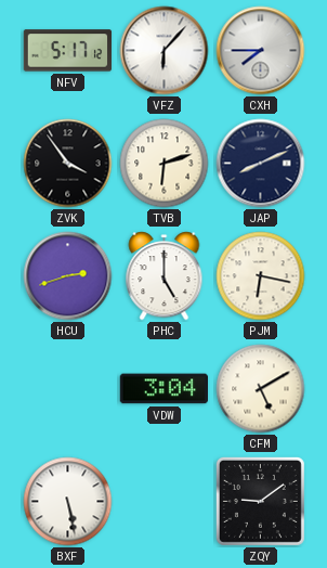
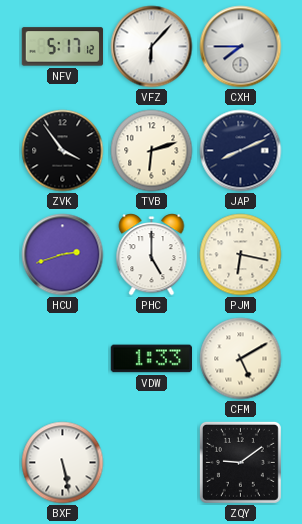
VDW: 3:04 -> 1:33 (151, 359)
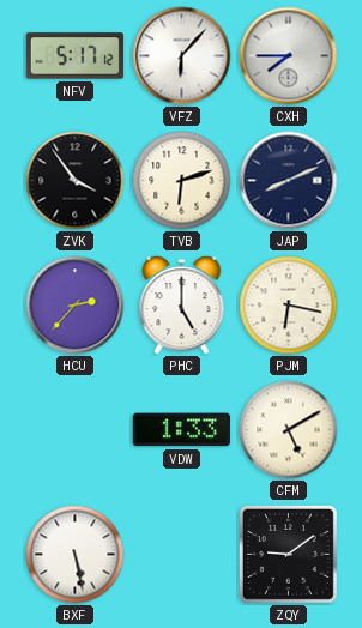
HCU: 2:42 -> 2:37 (76, 306)
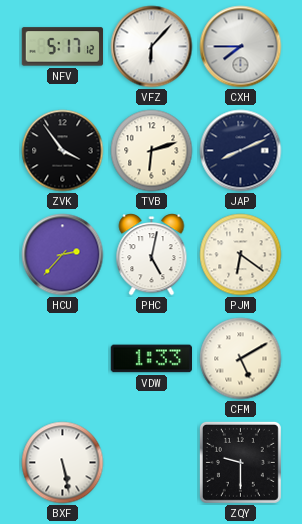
PHC: 5:00 -> 5:02 (152, 255)
PJM: 6:17 -> 6:21 (241, 255)
ZQY: 9:09 -> 9:30 (240, 462)
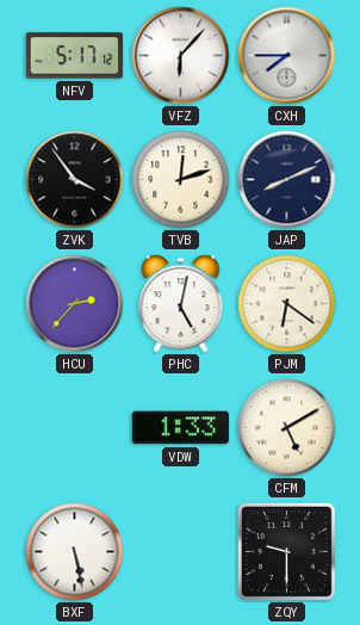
TVB: 6:12 -> 12:12 (181, 180)
